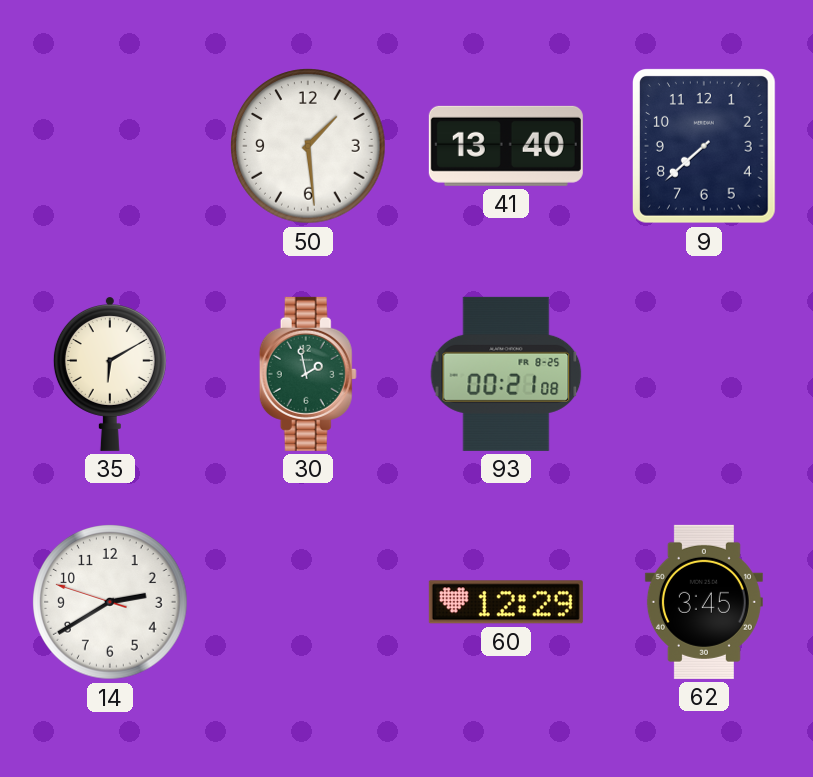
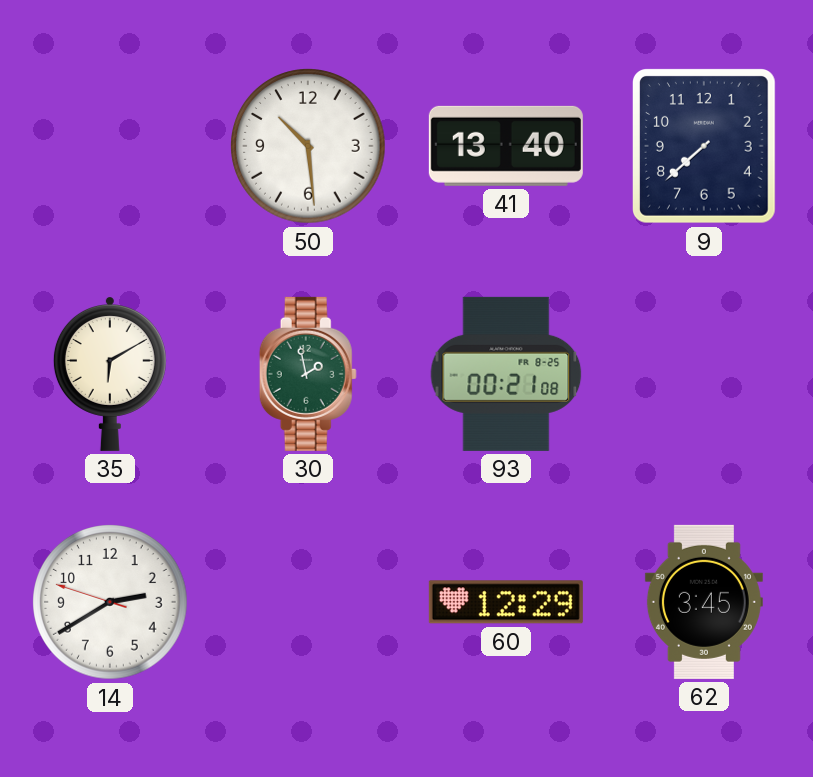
50: 1:29 -> 10:29 (308, 146)
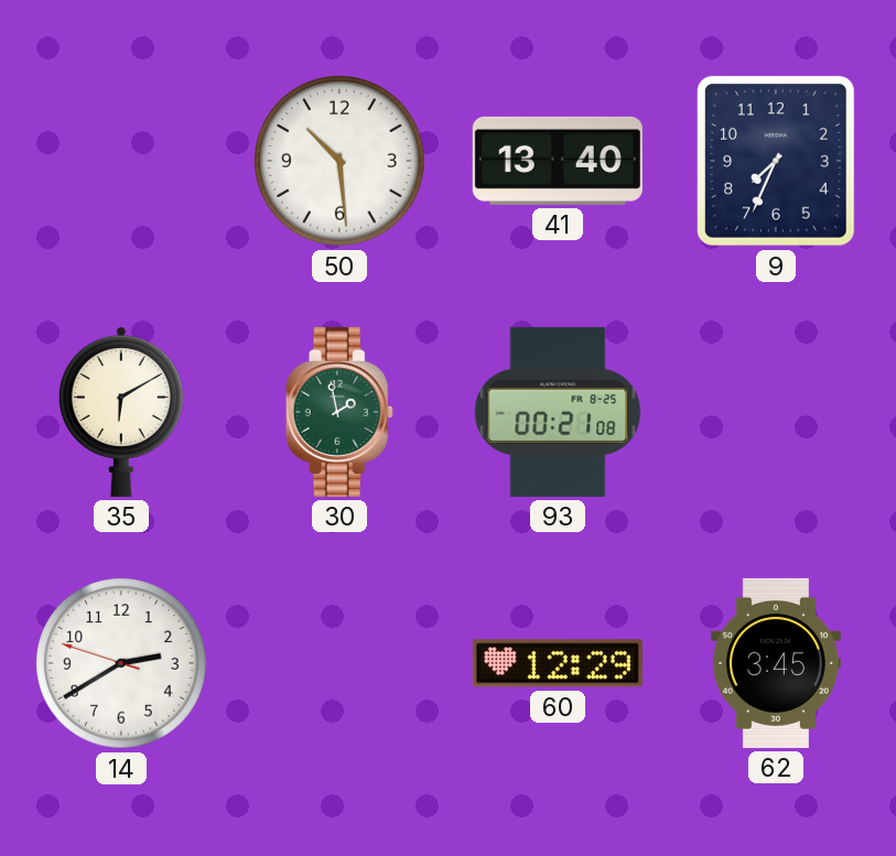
9: 7:38 -> 7:34 (777, 162)
